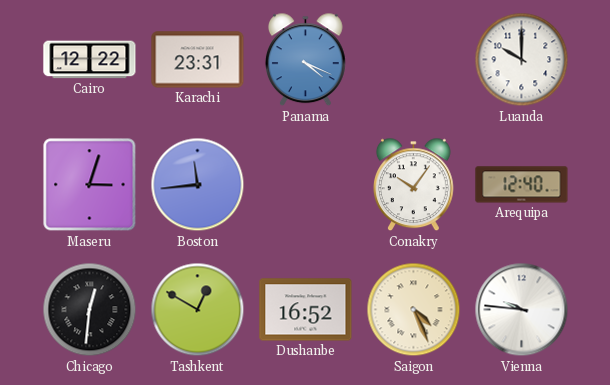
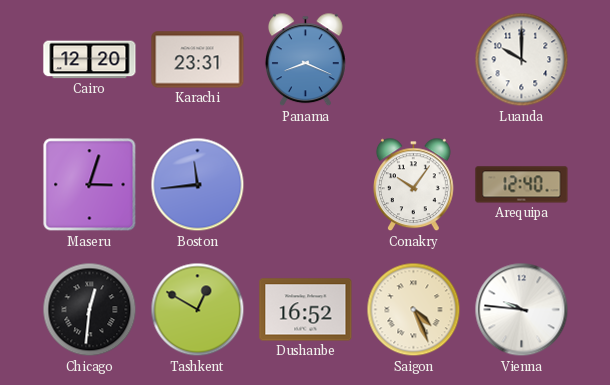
Cairo: 12:22 -> 12:20 (90, 60)
Panama: 4:19 -> 8:19 (306, 60)
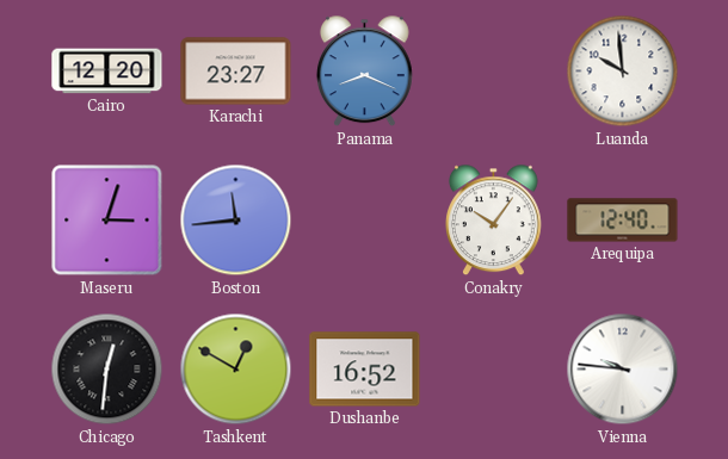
Karachi: 23:31 -> 23:27 (236, 72)
Luanda: 10:00 -> 9:59 (623, 72)
Saigon: 4:26 -> none (414, 310)
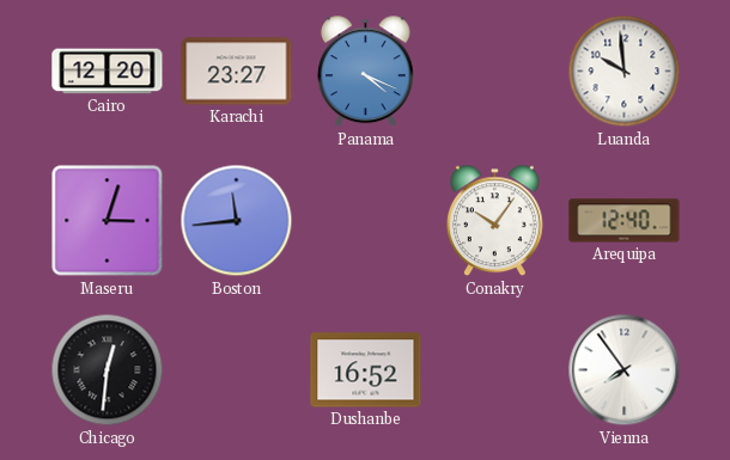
Panama: 8:19 -> 4:19 (366, 72)
Tashkent: 12:50 -> none (236, 370)
Vienna: 9:46 -> 7:54 (625, 370)
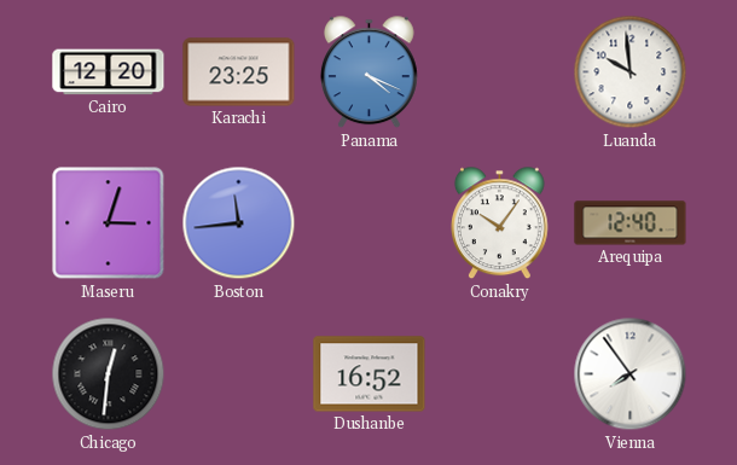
Karachi: 23:27 -> 23:25 (239, 72)
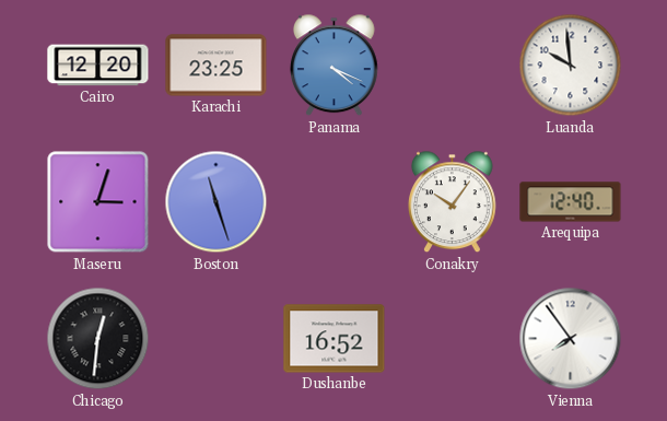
Boston: 11:44 -> 11:27 (217, 202)
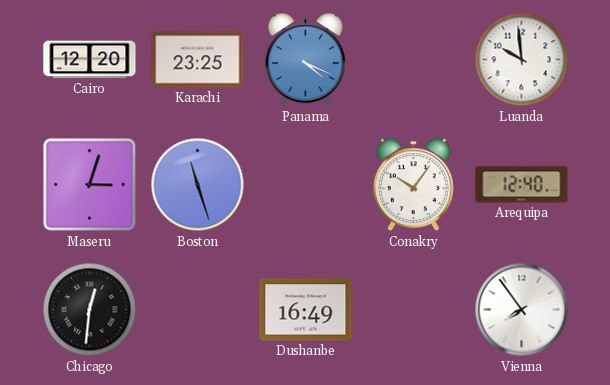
Dushanbe: 16:52 -> 16:49 (306, 310)
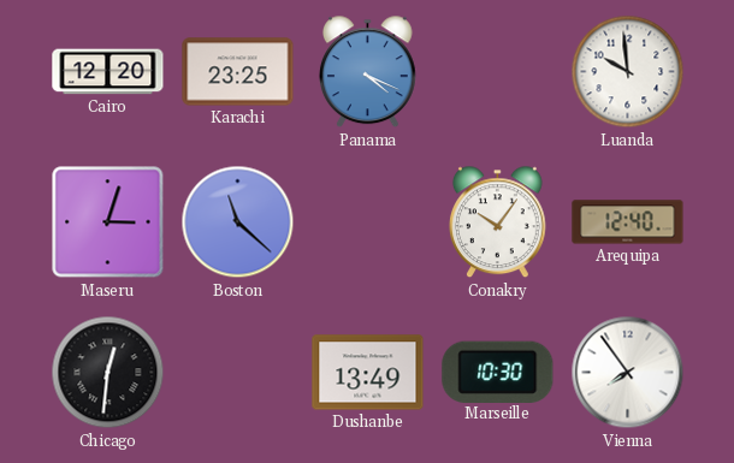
Boston: 11:27 -> 11:22 (238, 222)
Dushanbe: 16:49 -> 13:49 (368, 373)
Marseille: none -> 10:30 (498, 372)
